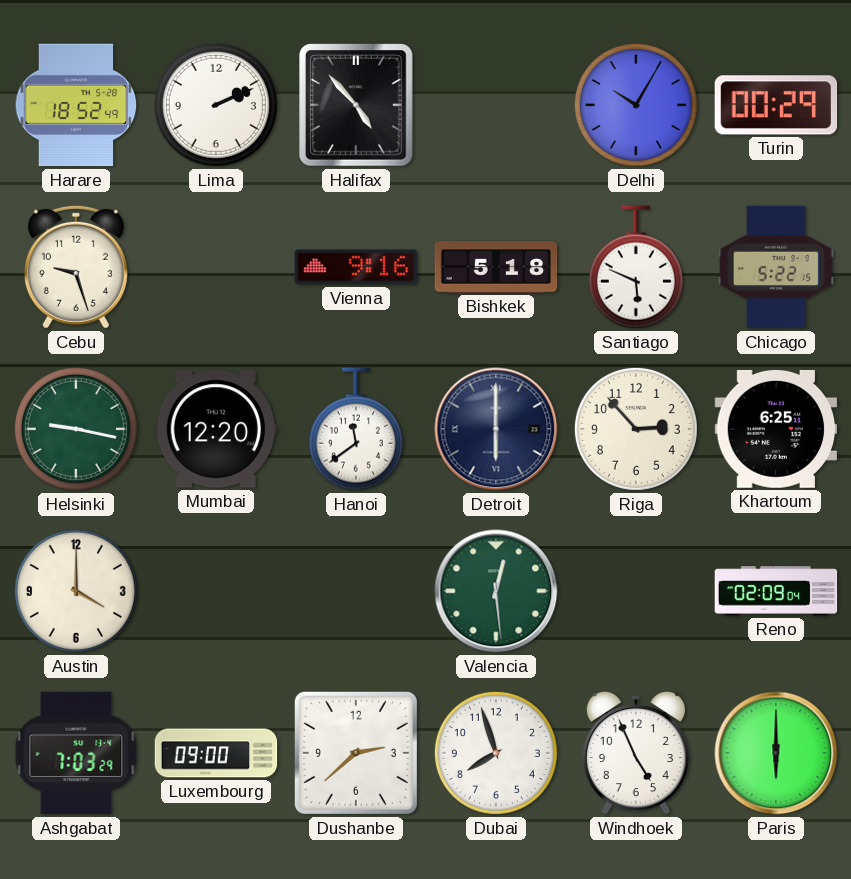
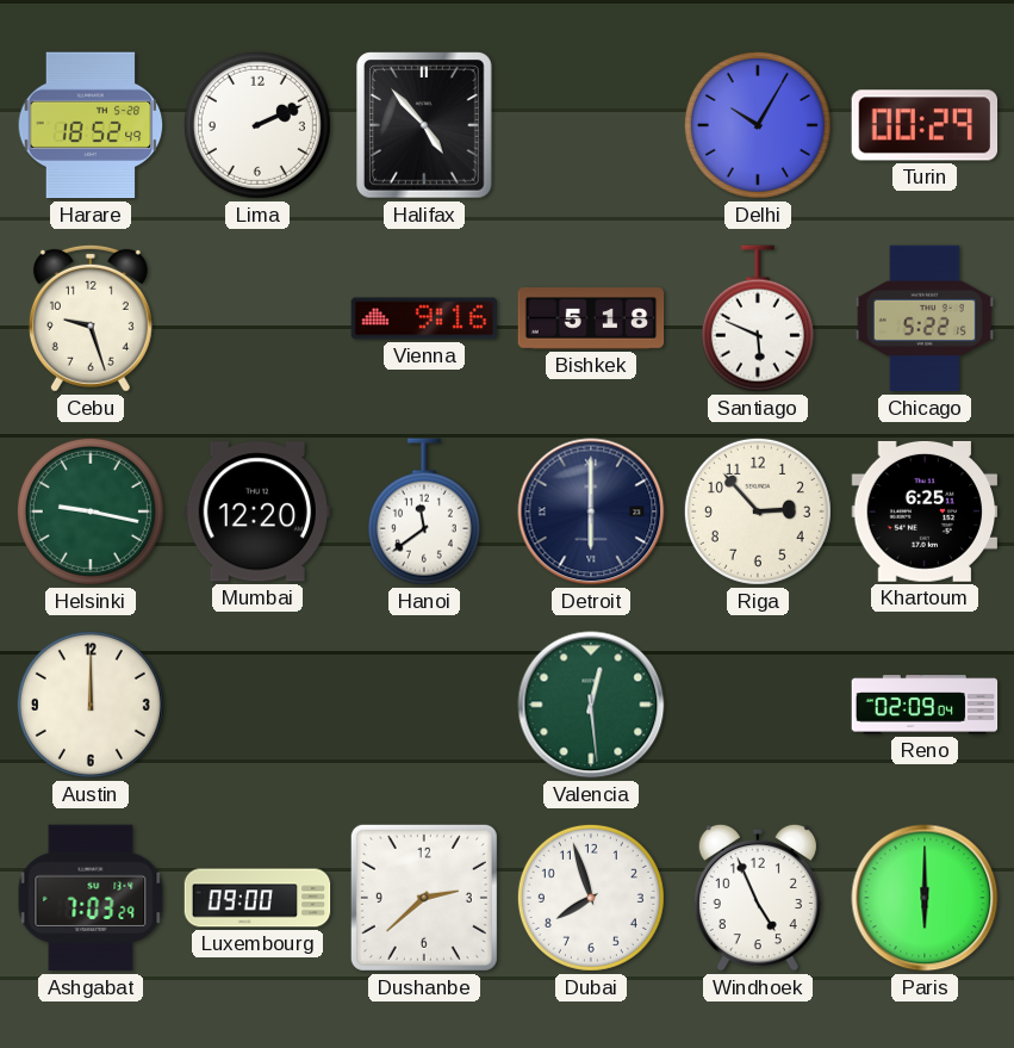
Austin: 4:00 -> 12:00 (91, 705)
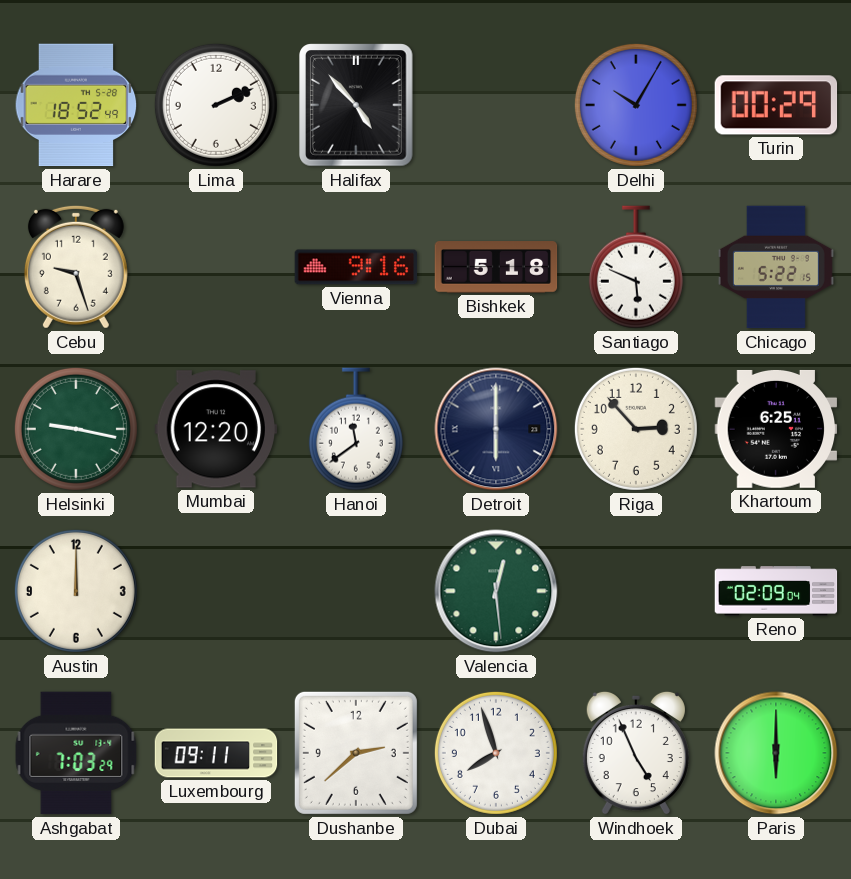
Luxembourg: 09:00 -> 09:11 (216, 753)
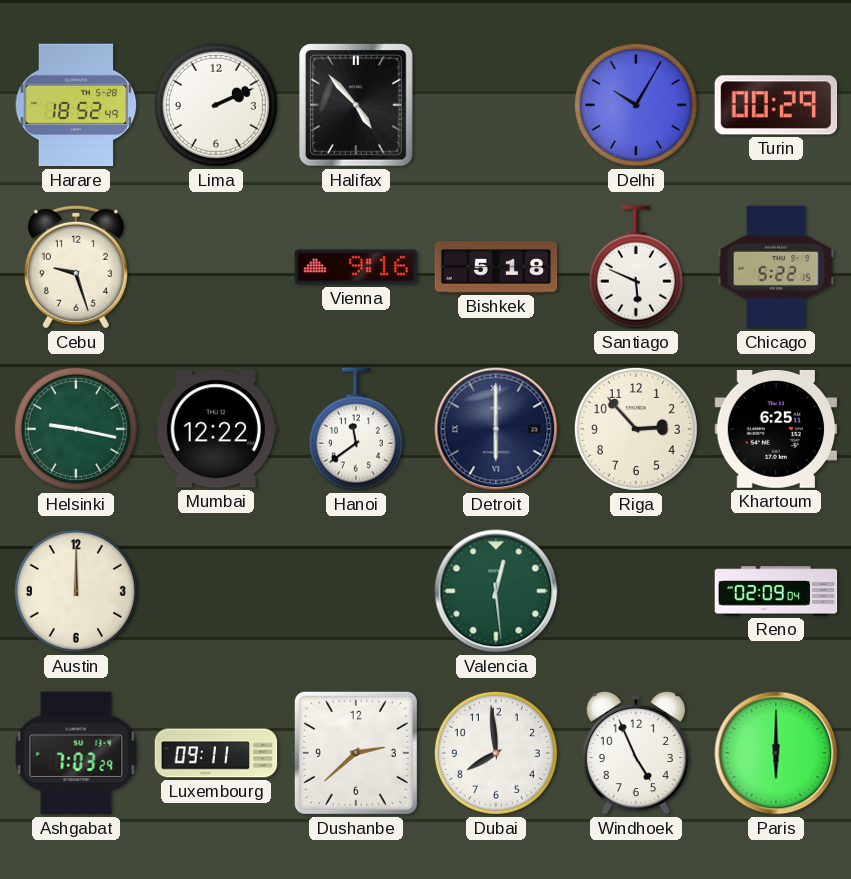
Mumbai: 12:20 -> 12:22 (216, 429)
Dubai: 7:57 -> 7:59 (496, 753)
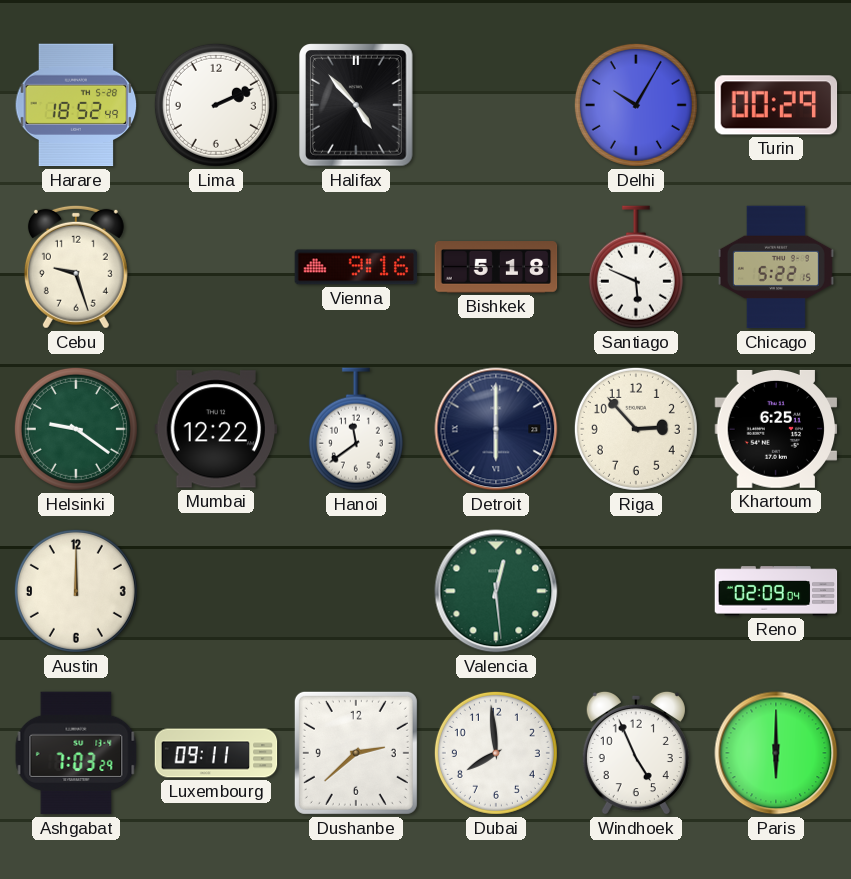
Helsinki: 9:17 -> 9:21 (76, 429)
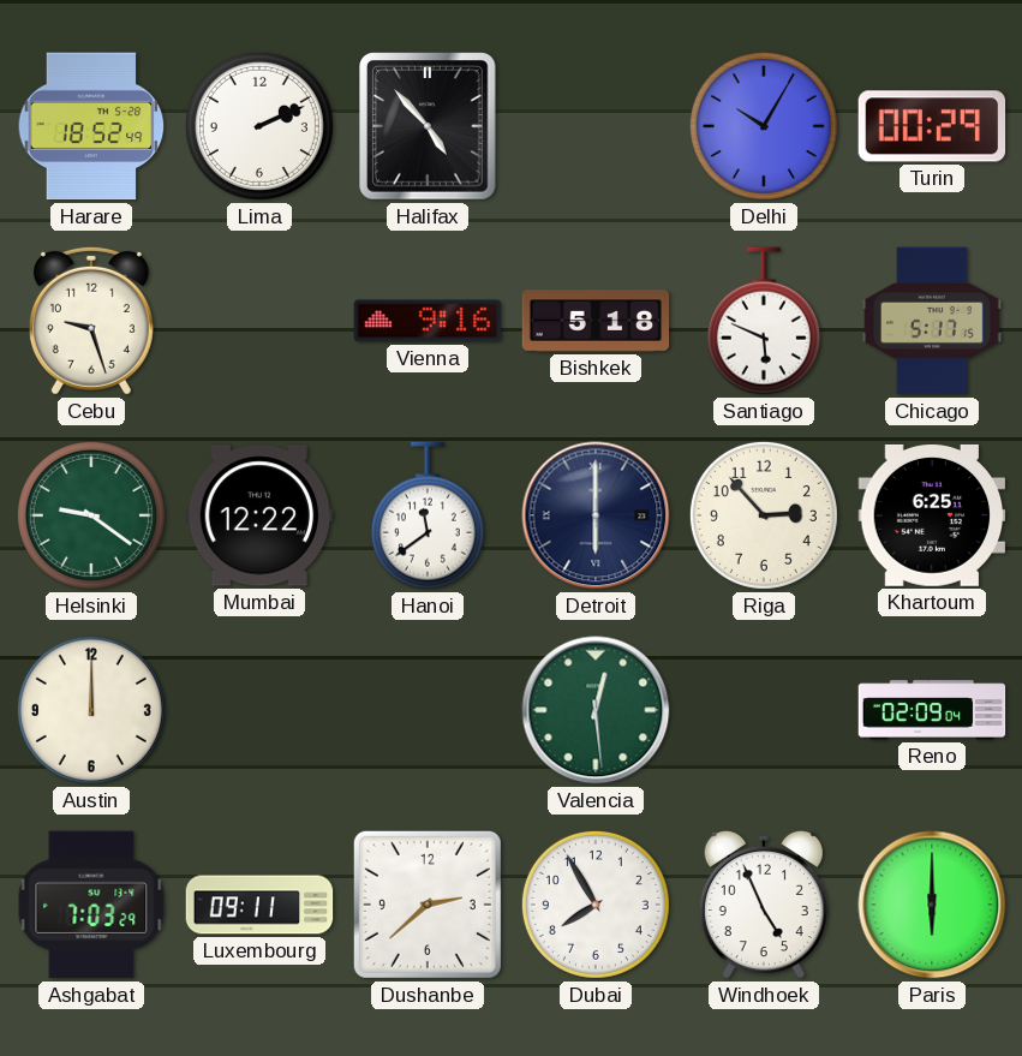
Chicago: 5:22 -> 5:17 (932, 321)
Dubai: 7:59 -> 7:55 (596, 905)
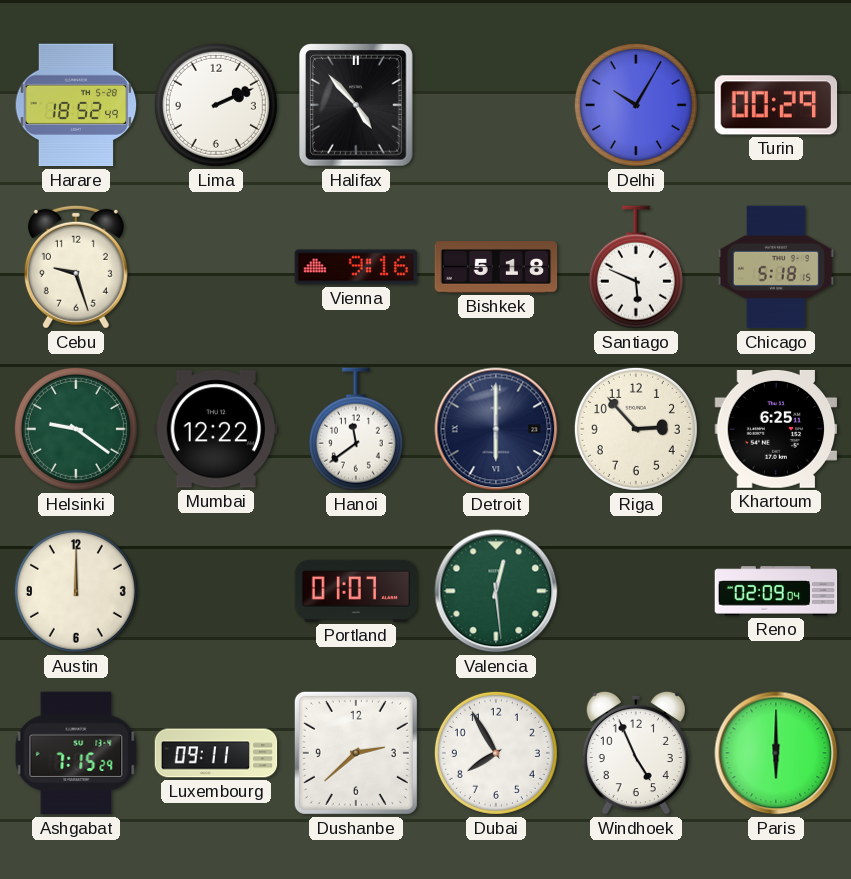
Chicago: 5:17 -> 5:18 (776, 267)
Portland: none -> 01:07 (356, 591)
Ashgabat: 7:03 -> 7:15 (76, 753)
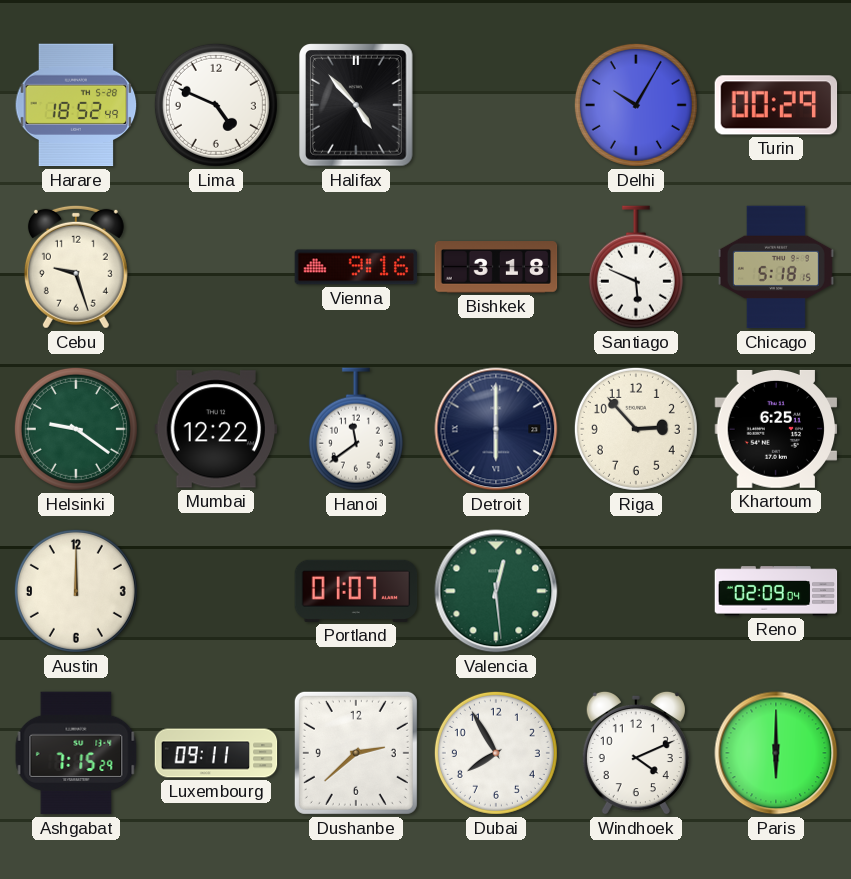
Lima: 2:11 -> 4:49 (216, 105)
Bishkek: 5:18 -> 3:18 (496, 267)
Windhoek: 4:56 -> 4:11 (636, 753)
